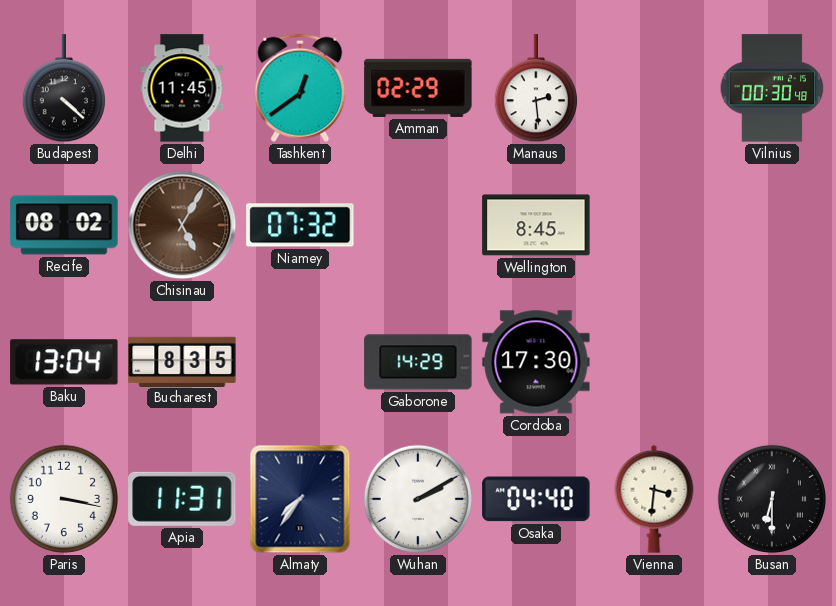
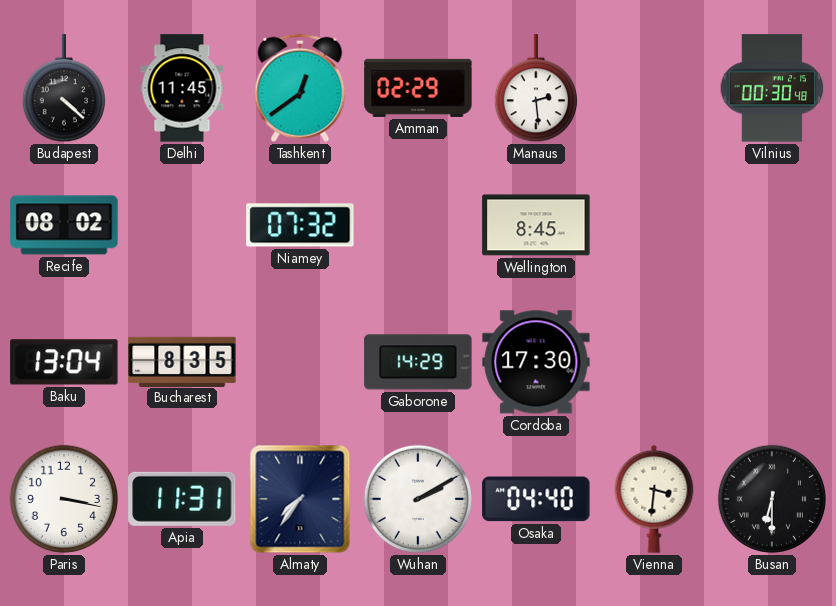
Chisinau: 5:05 -> none (182, 225)
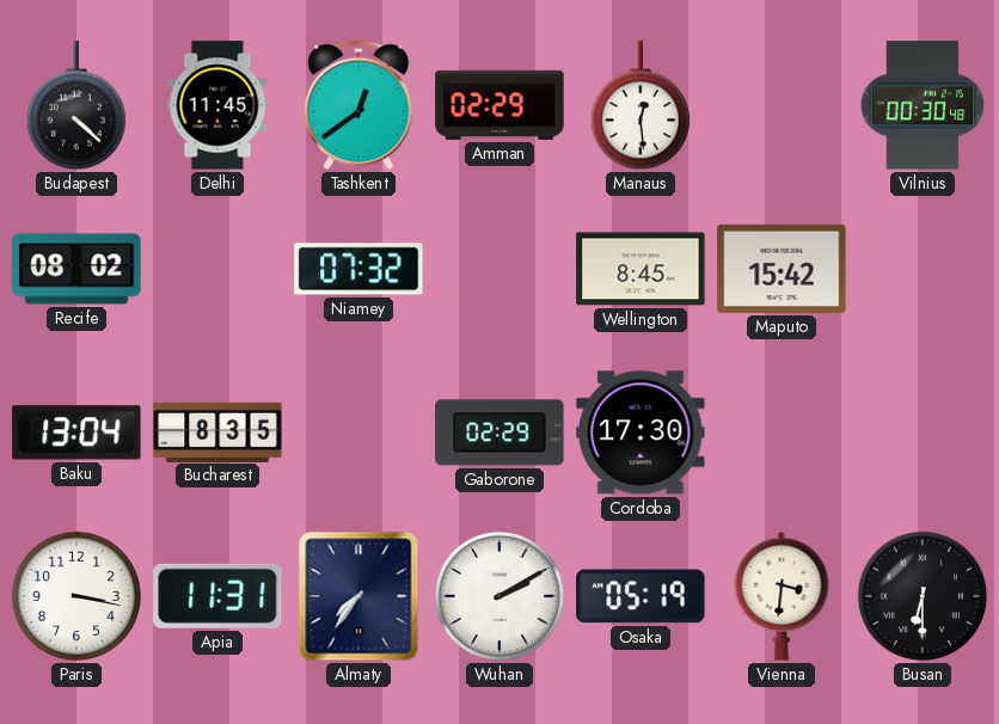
Manaus: 2:29 -> 12:29 (641, 106)
Maputo: none -> 15:42 (782, 269)
Gaborone: 14:29 -> 02:29 (499, 432)
Osaka: 04:40 -> 05:19 (641, 596)
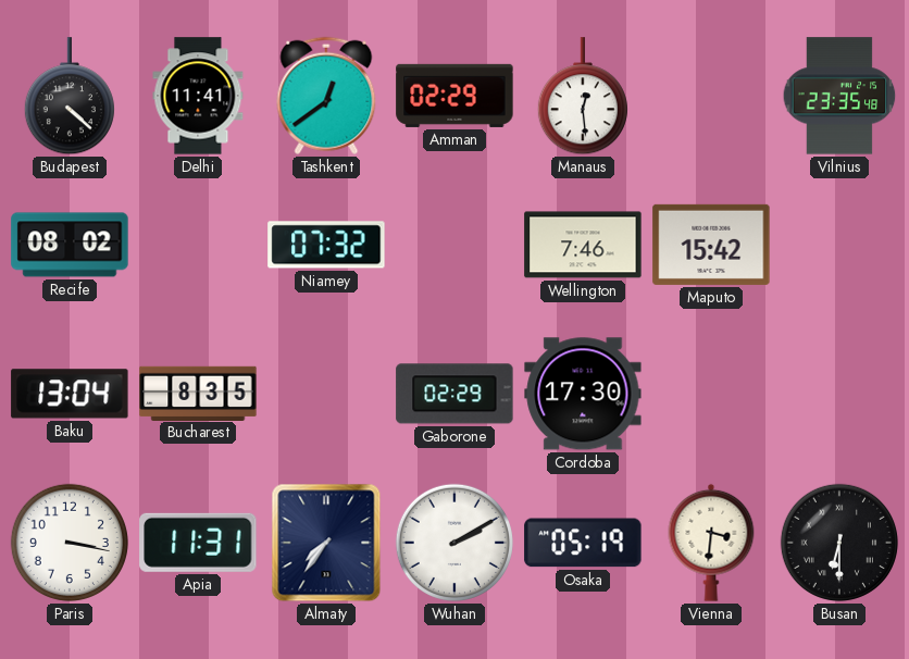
Delhi: 11:45 -> 11:41 (198, 96)
Vilnius: 00:30 -> 23:35 (839, 96)
Wellington: 8:45 -> 7:46 (583, 245)
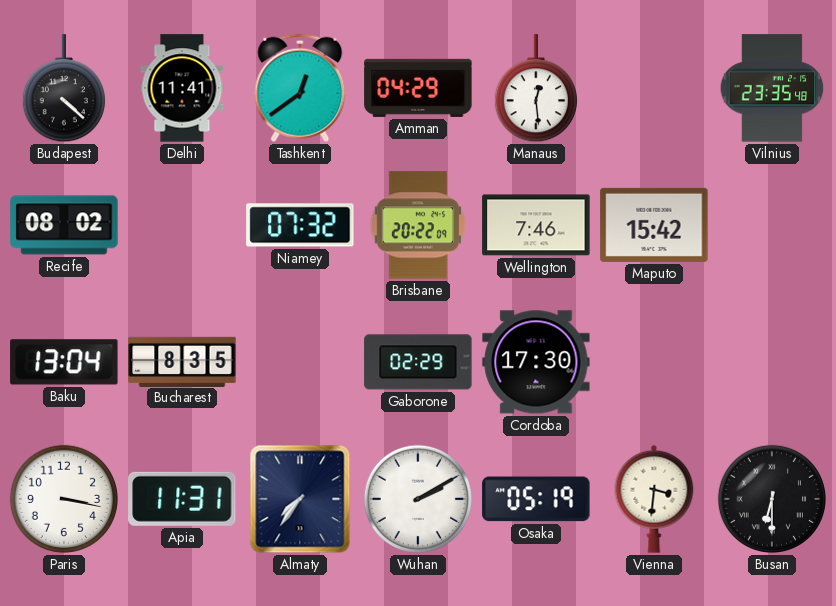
Amman: 02:29 -> 04:29 (418, 88)
Brisbane: none -> 20:22 (418, 225)
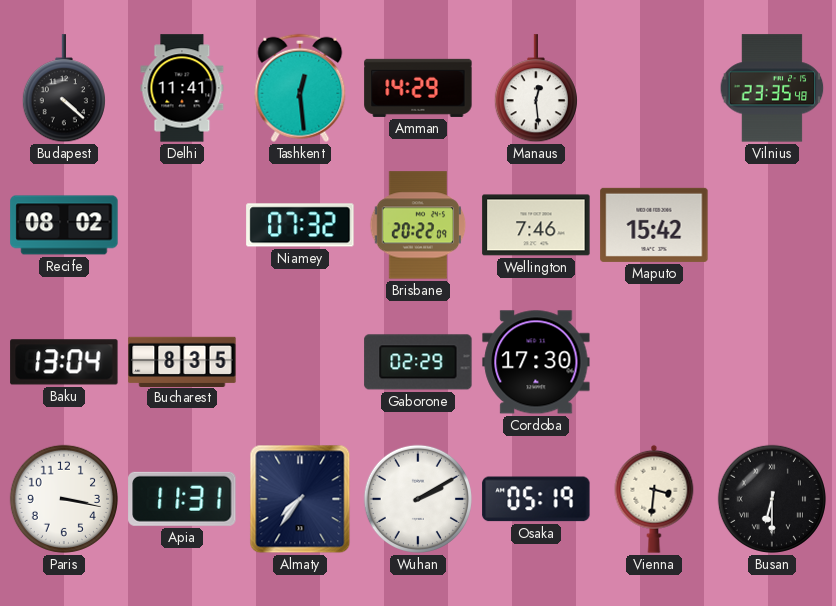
Tashkent: 12:39 -> 12:29 (300, 88)
Amman: 04:29 -> 14:29 (418, 88)
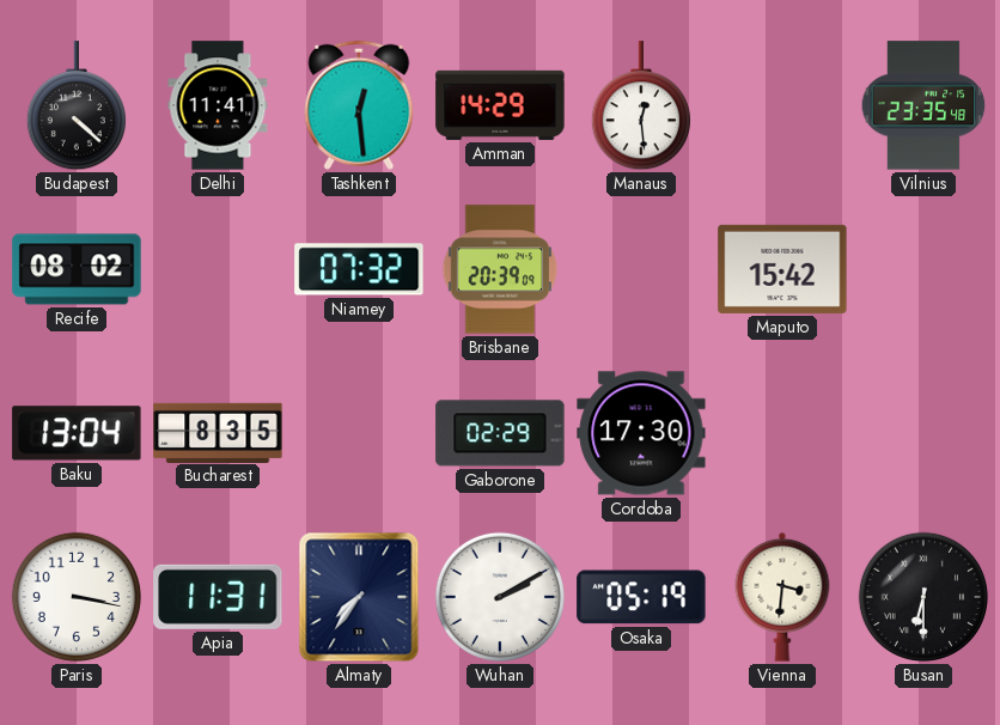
Brisbane: 20:22 -> 20:39 (500, 269)
Wellington: 7:46 -> none (536, 225)
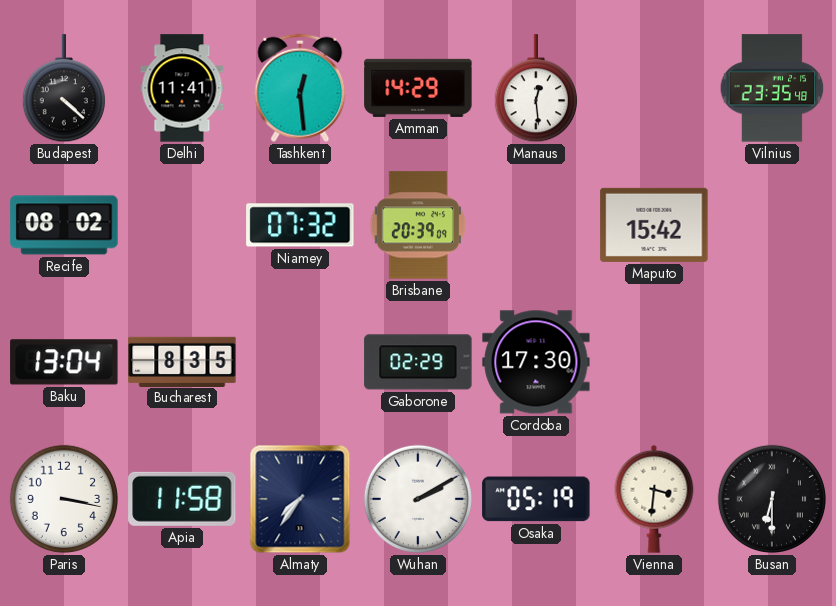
Apia: 11:31 -> 11:58 (182, 499)
